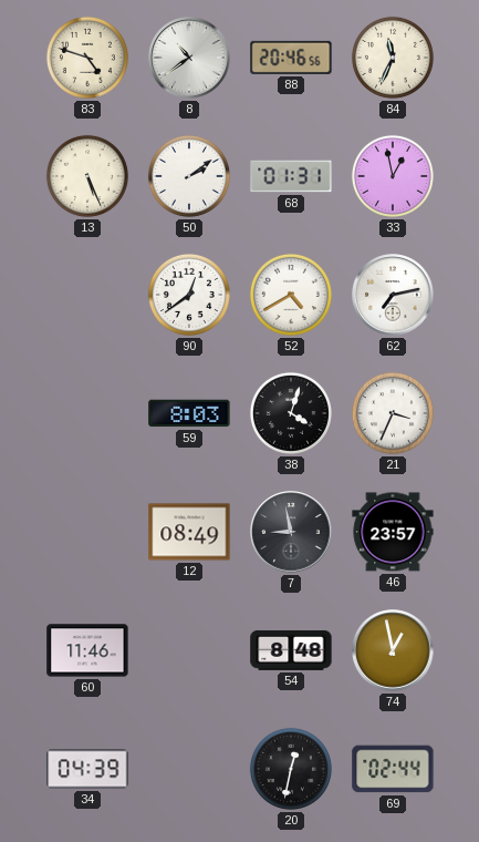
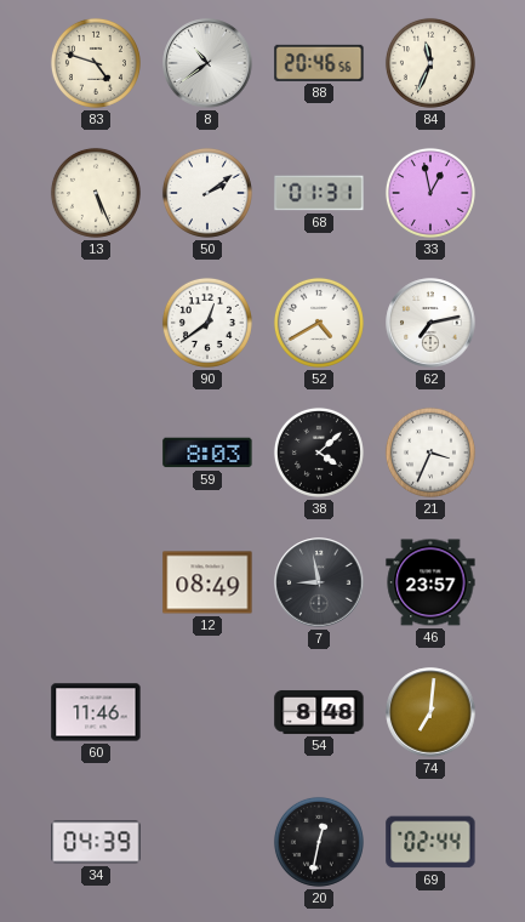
38: 4:03 -> 4:08 (319, 453)
74: 12:58 -> 7:01 (430, 712)
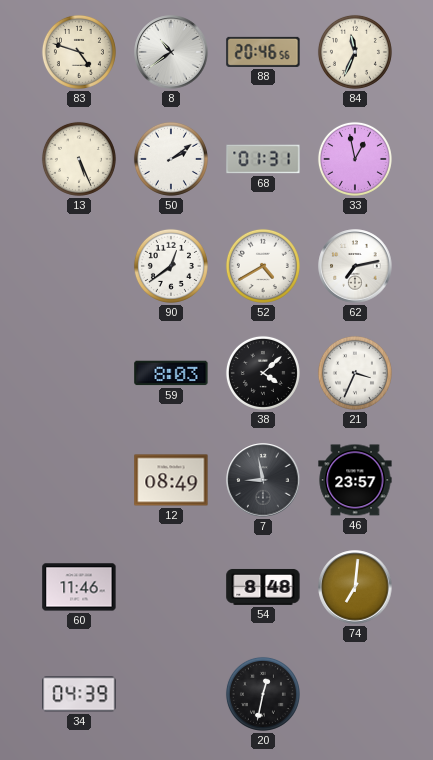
69: 02:44 -> none (430, 842)
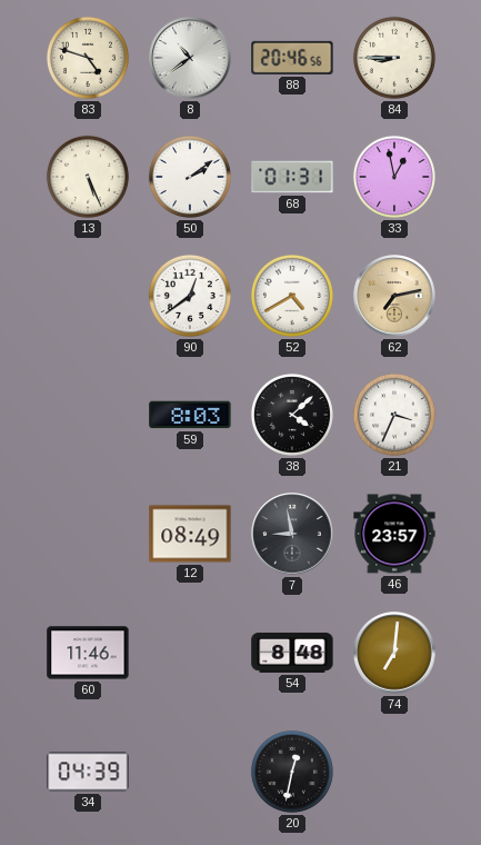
84: 11:34 -> 8:45 (394, 58)
62 dial: white -> champagne (394, 296)
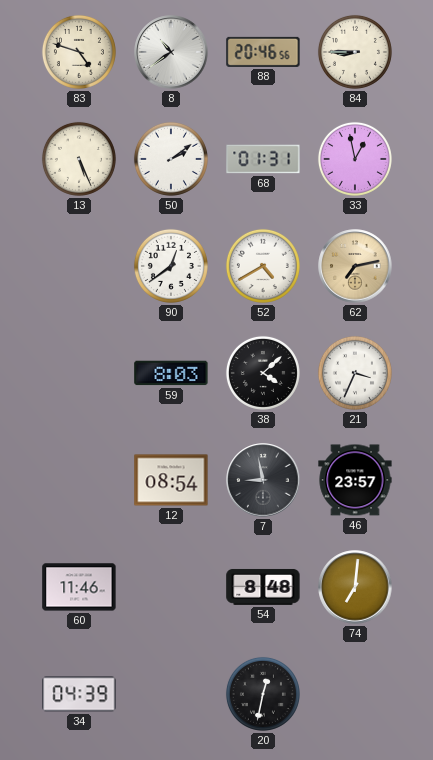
12: 08:49 -> 08:54 (171, 480)
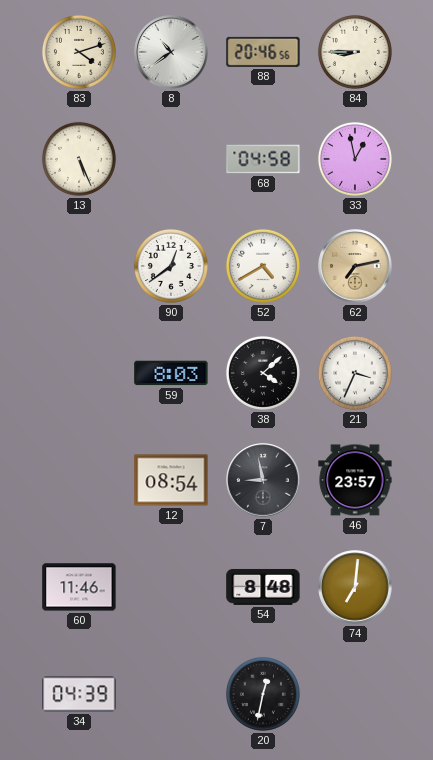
83: 4:48 -> 4:12 (79, 52)
50: 2:09 -> none (171, 159)
68: 01:31 -> 04:58 (263, 159)
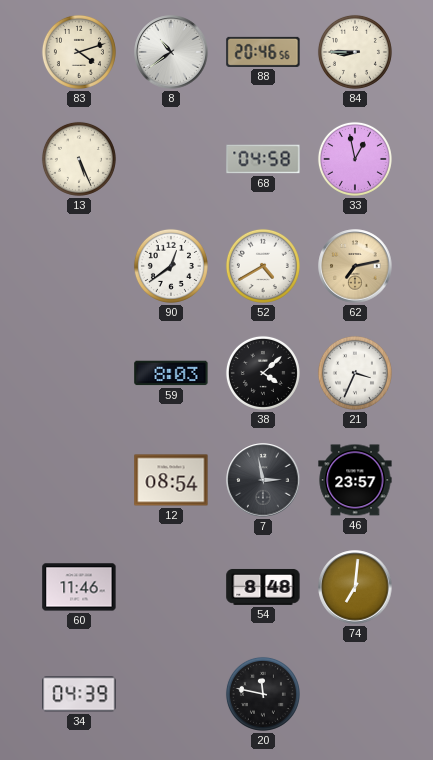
7: 8:58 -> 2:58 (263, 480)
20: 12:32 -> 11:47 (263, 694)
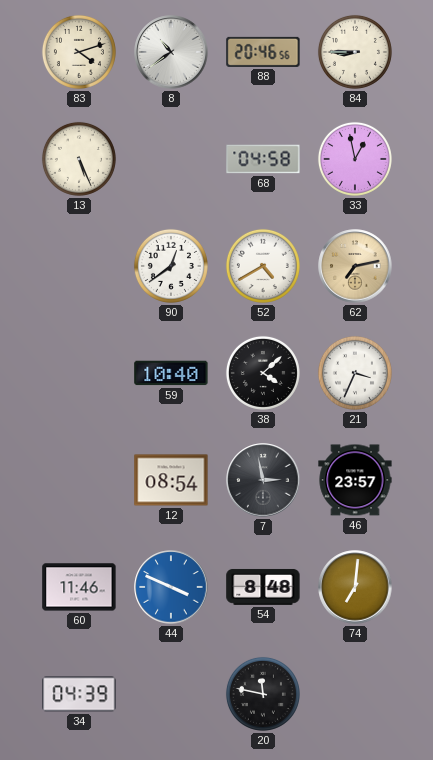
59: 8:03 -> 10:40 (171, 373)
44: none -> 3:49 (171, 587)
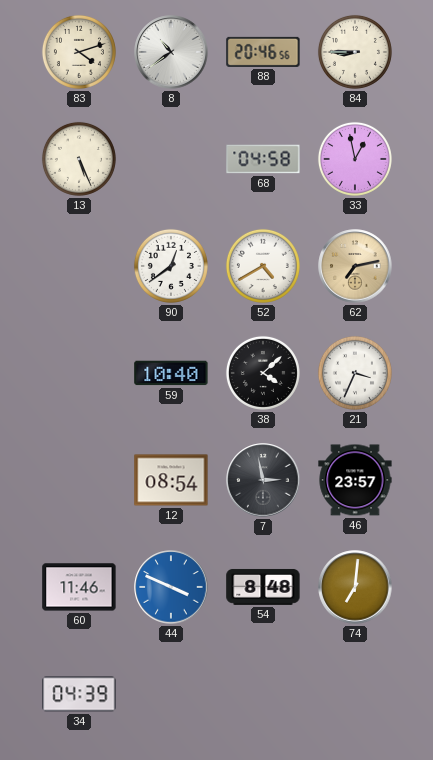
20: 11:47 -> none (263, 694)
